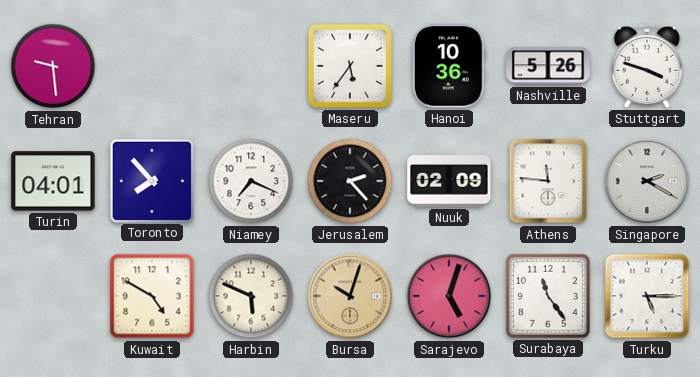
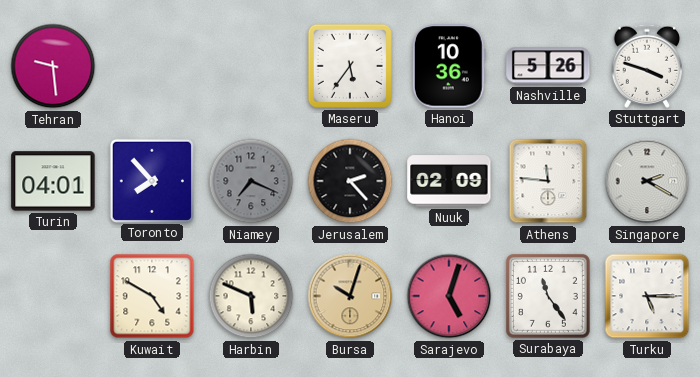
Niamey dial: white -> grey (251, 181)
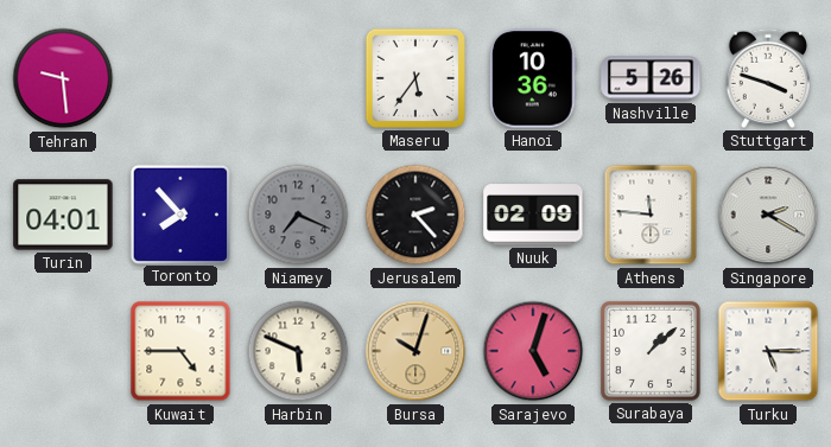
Kuwait: 4:50 -> 4:45 (180, 351)
Surabaya: 11:24 -> 1:08 (651, 351)
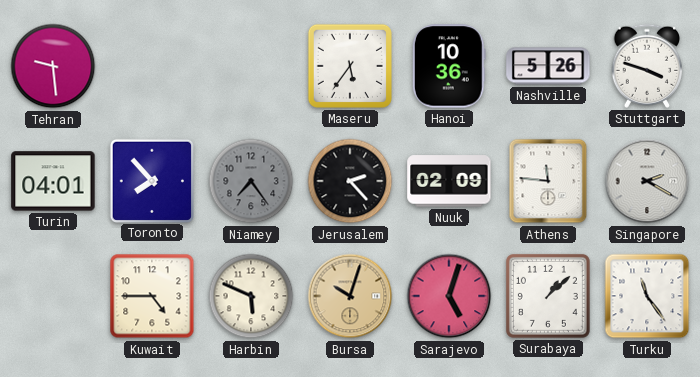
Niamey: 7:19 -> 7:24 (251, 181)
Turku: 5:15 -> 11:24 (647, 296)
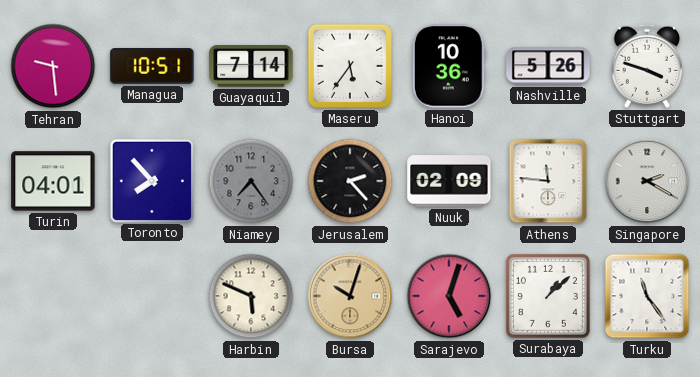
Managua: none -> 10:51 (152, 66)
Guayaquil: none -> 7:14 (251, 66)
Kuwait: 4:45 -> none (152, 296)
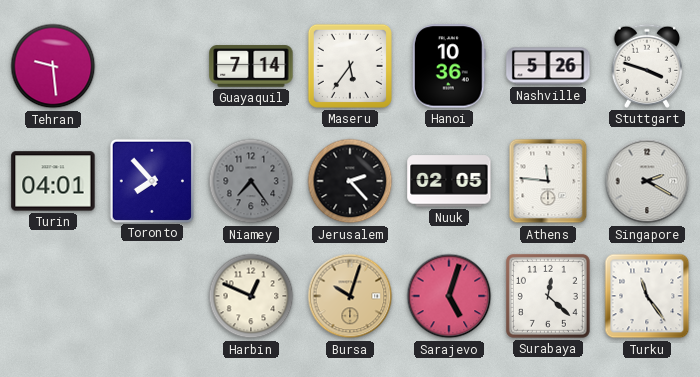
Managua: 10:51 -> none (152, 66)
Nuuk: 02:09 -> 02:05 (449, 181)
Harbin: 5:49 -> 12:49 (251, 296)
Surabaya: 1:08 -> 12:22 (548, 296)
